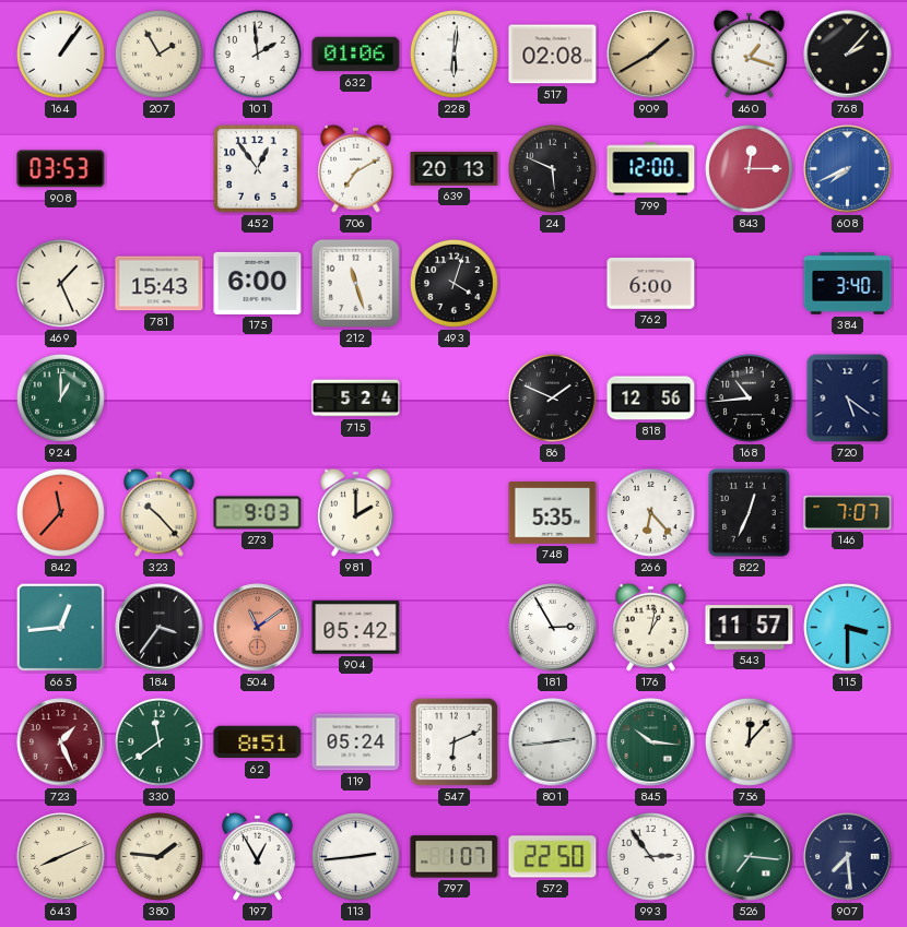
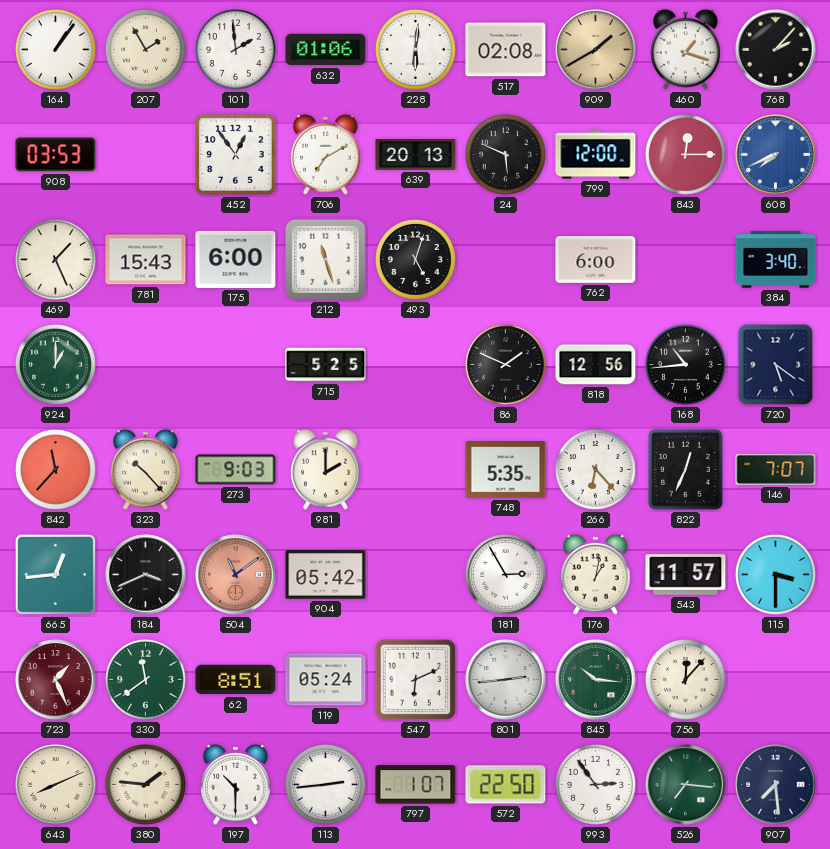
493: 4:03 -> 5:03 (416, 260)
715: 5:24 -> 5:25 (326, 365)
184: 3:36 -> 3:41 (146, 575)
197: 12:55 -> 10:30 (236, 784)
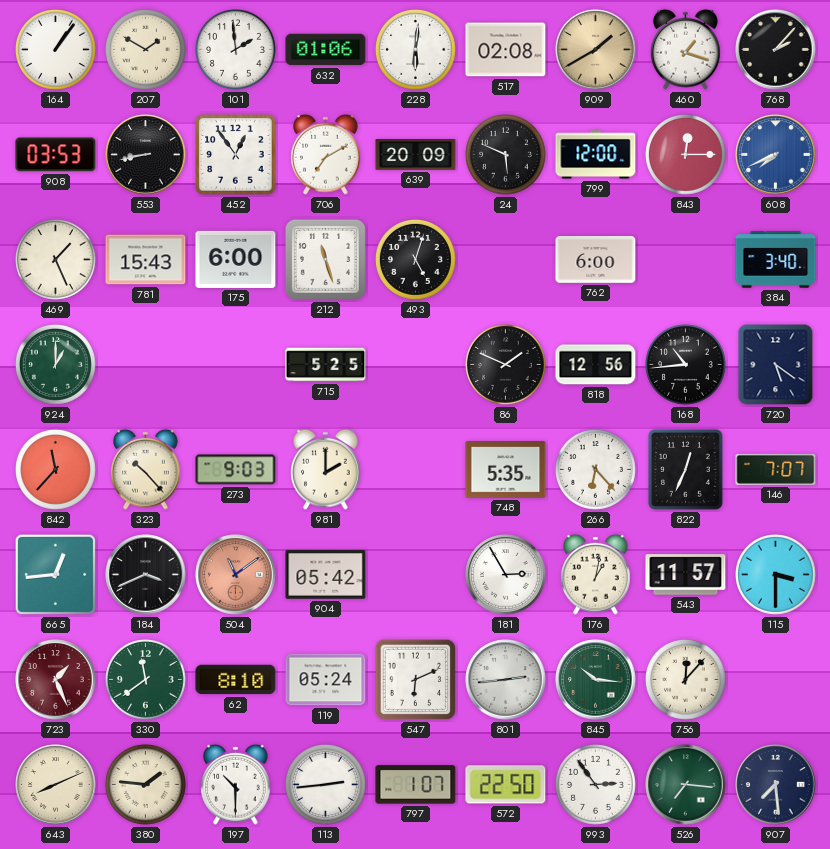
207: 1:55 -> 1:50 (146, 50)
553: none -> 8:43 (146, 155)
639: 20:13 -> 20:09 (416, 155)
62: 8:51 -> 8:10 (236, 680)
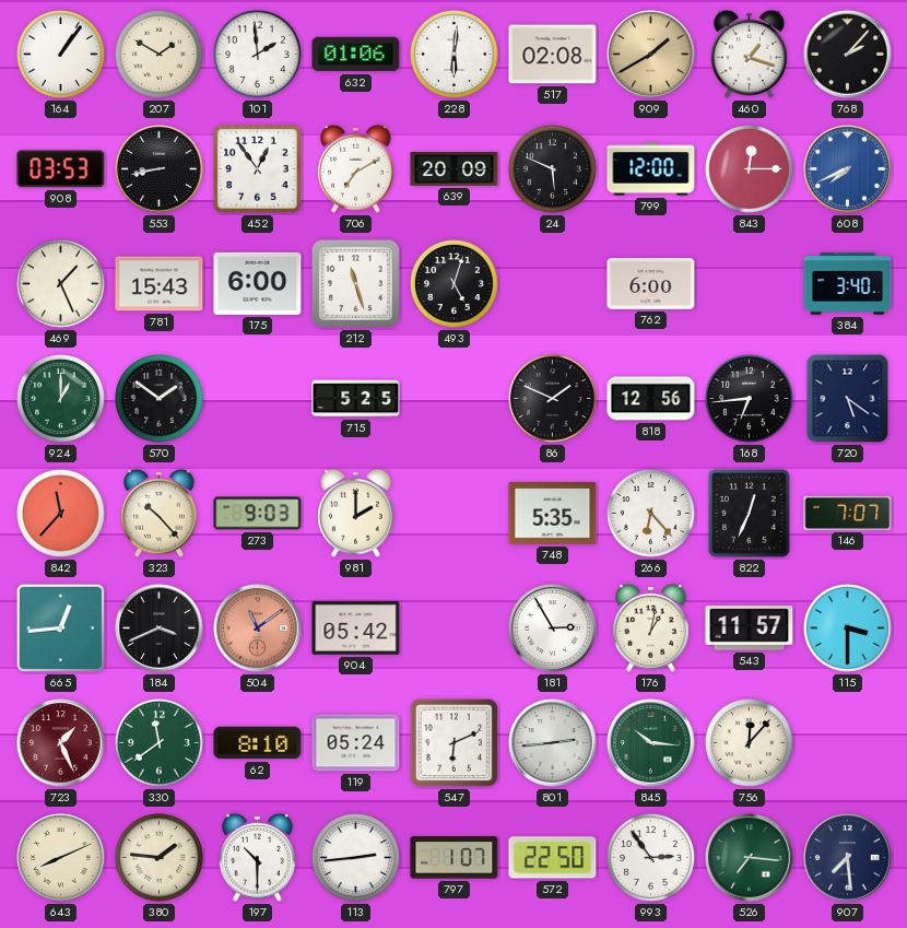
570: none -> 1:51 (160, 399)
168: 10:44 -> 6:44 (750, 399)
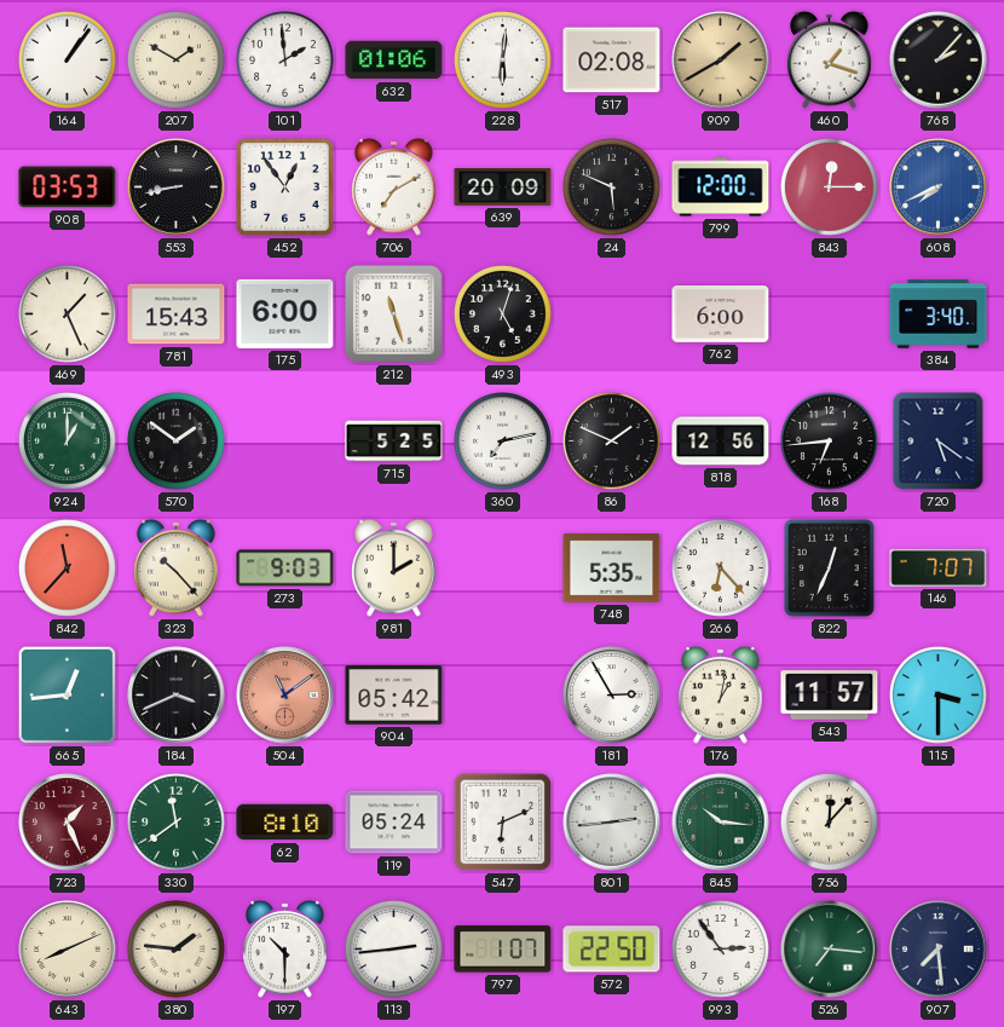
360: none -> 7:13 (503, 442)
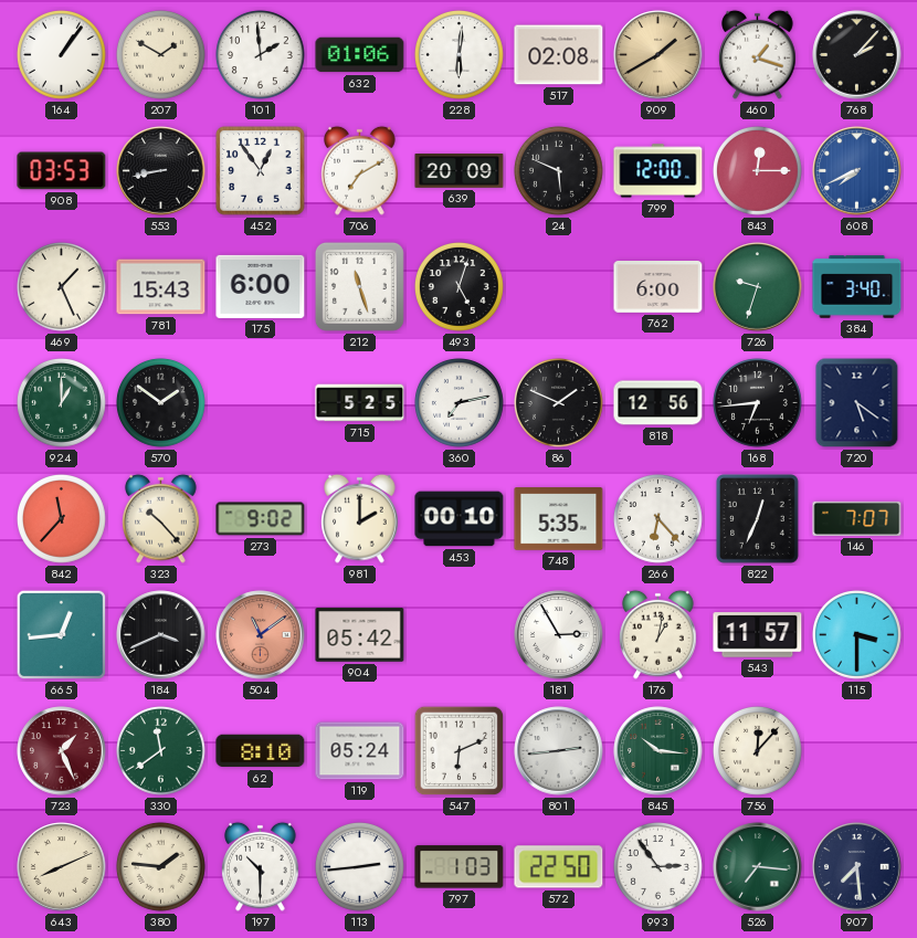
726: none -> 9:33 (758, 287)
273: 9:03 -> 9:02 (261, 519)
453: none -> 00:10 (460, 519)
797: 1:07 -> 1:03 (460, 867)
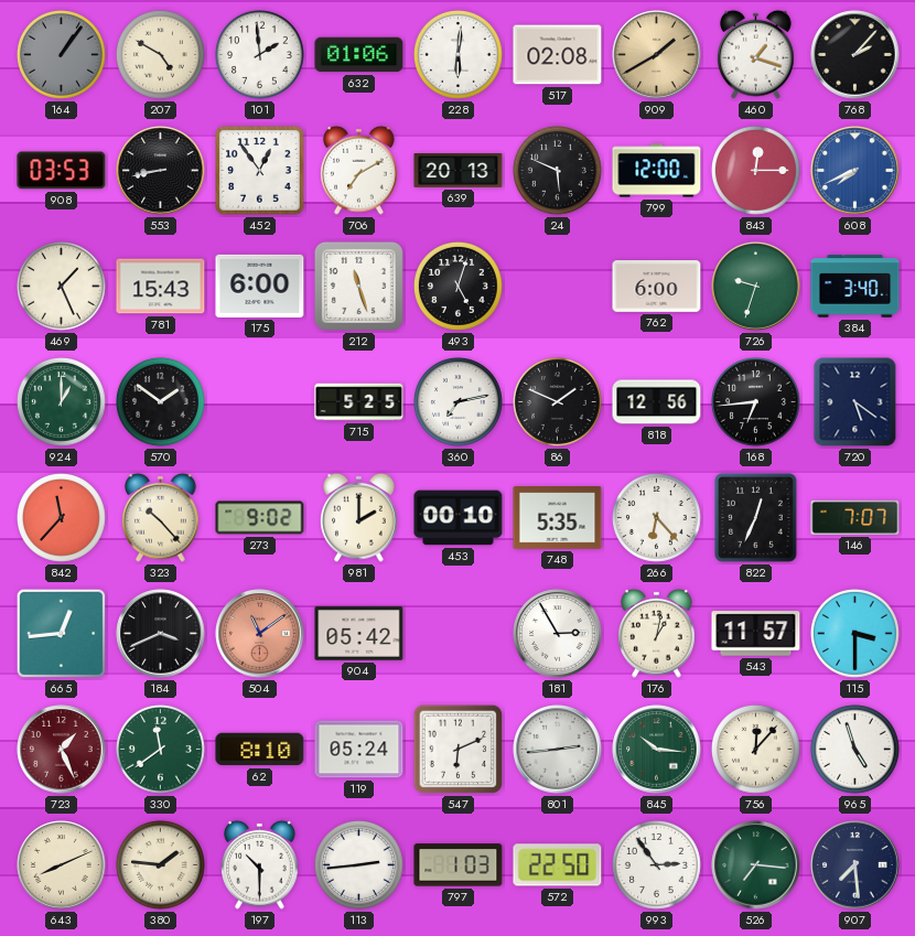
164 dial: white -> grey (62, 55)
207: 1:50 -> 4:50 (161, 55)
639: 20:09 -> 20:13 (459, 171)
965: none -> 4:57 (855, 750)
